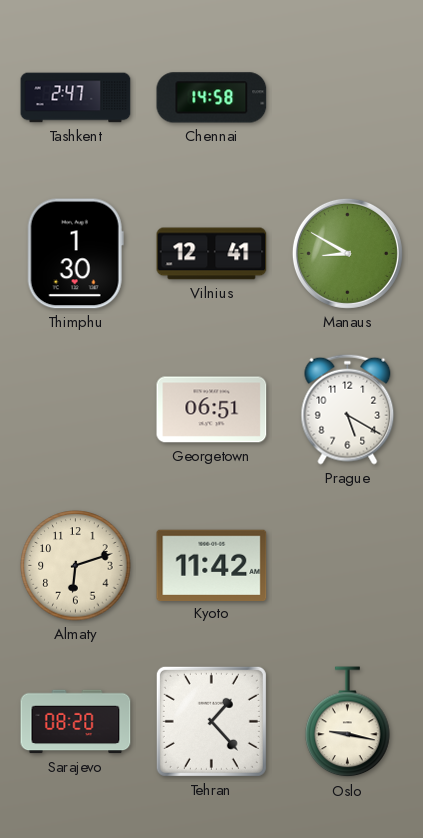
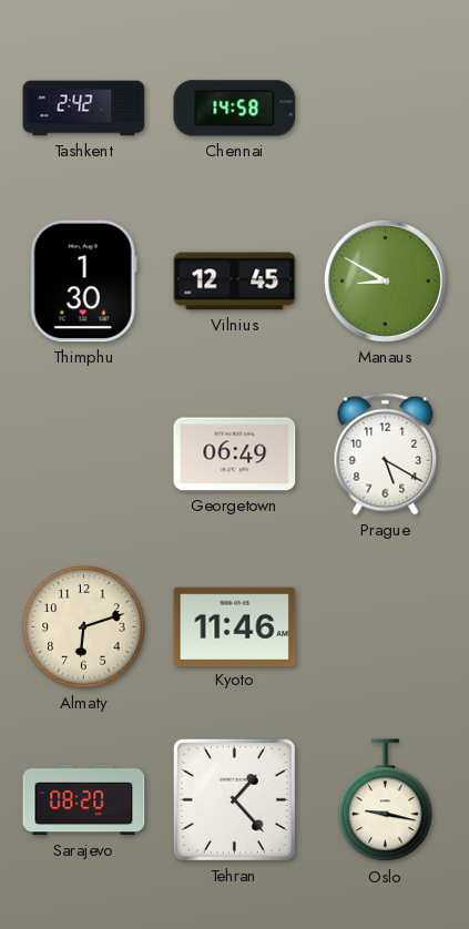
Tashkent: 2:47 -> 2:42 (84, 109)
Vilnius: 12:41 -> 12:45 (235, 282)
Georgetown: 06:51 -> 06:49 (235, 455)
Kyoto: 11:42 -> 11:46 (235, 626)
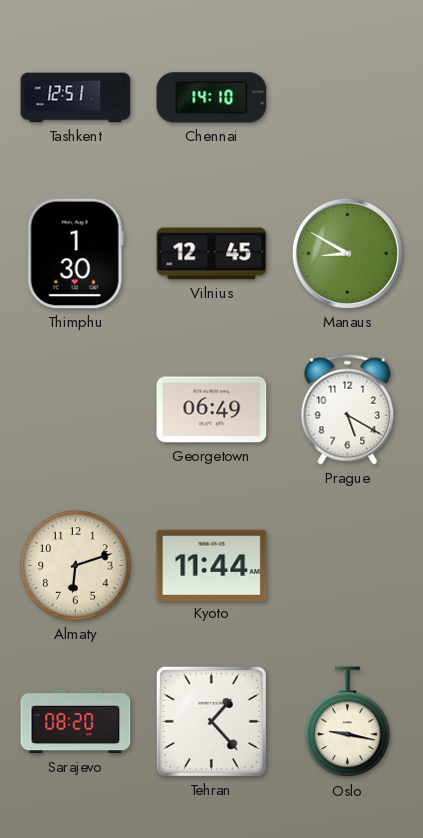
Tashkent: 2:42 -> 12:51 (76, 98)
Chennai: 14:58 -> 14:10 (212, 98)
Kyoto: 11:46 -> 11:44 (212, 565)
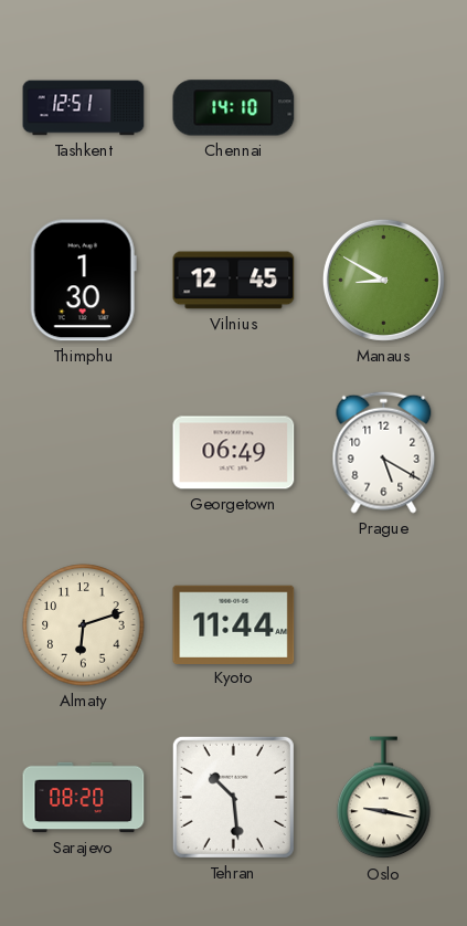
Tehran: 1:23 -> 10:29 (233, 797)
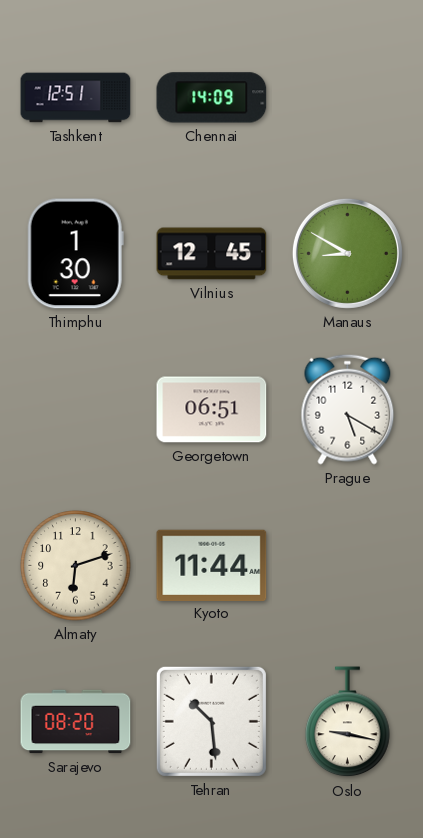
Chennai: 14:10 -> 14:09 (212, 98)
Georgetown: 06:49 -> 06:51 (212, 410)
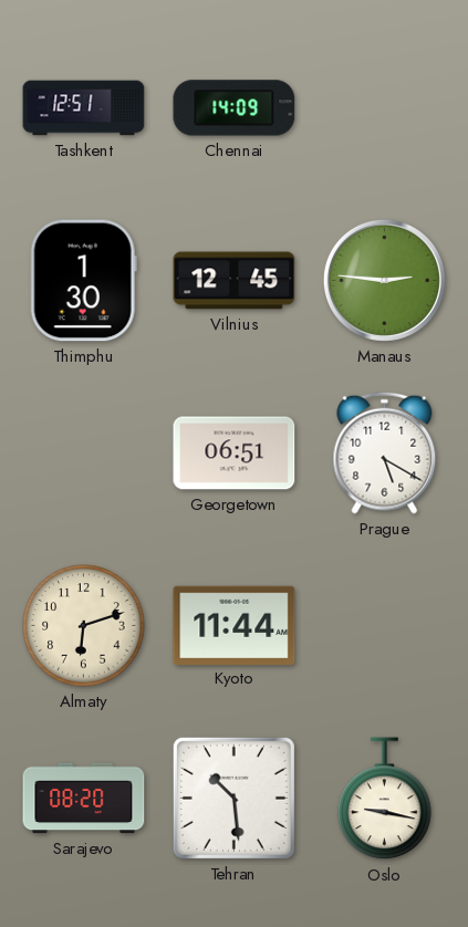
Manaus: 8:50 -> 2:46 (384, 280)
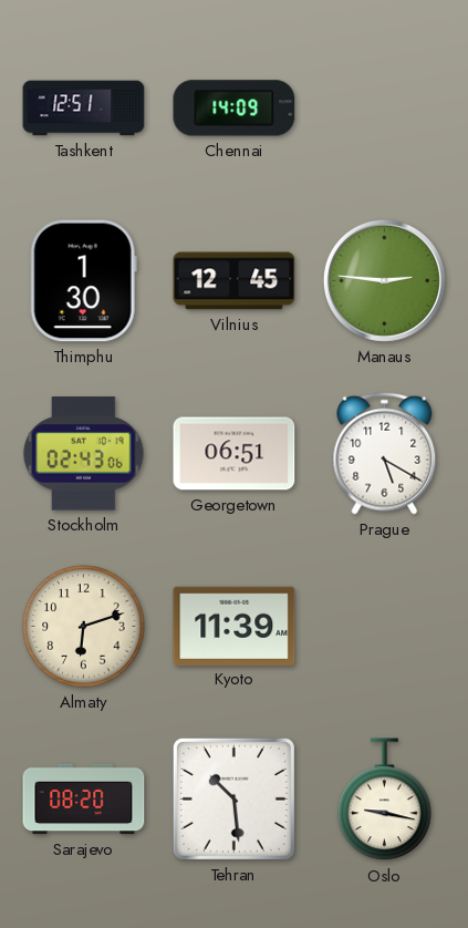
Stockholm: none -> 02:43 (84, 454)
Kyoto: 11:44 -> 11:39 (235, 626)
